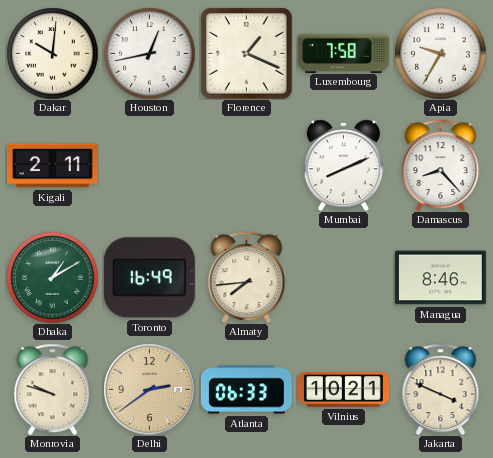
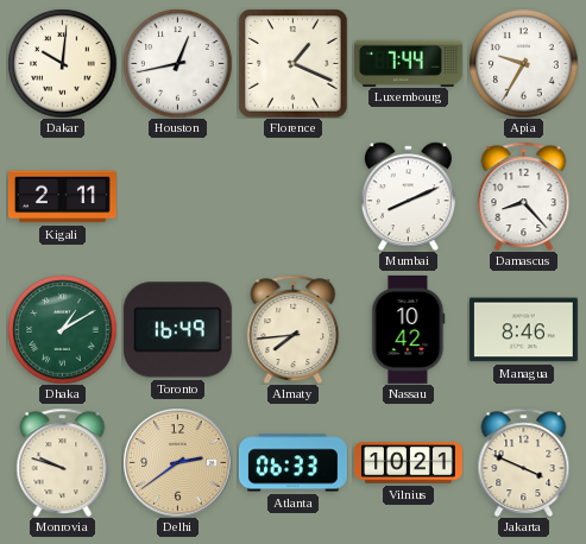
Luxembourg: 7:58 -> 7:44 (408, 63)
Nassau: none -> 10:42 (409, 329)
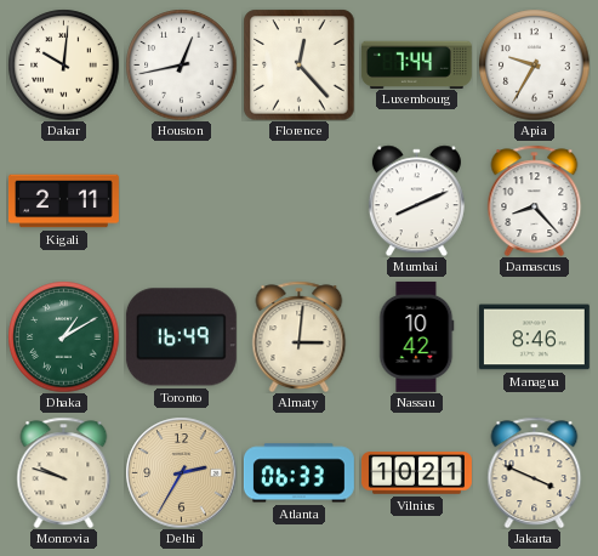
Florence: 1:19 -> 12:23 (298, 64)
Almaty: 7:44 -> 3:01 (300, 336)
Delhi: 2:39 -> 2:35 (181, 472)
